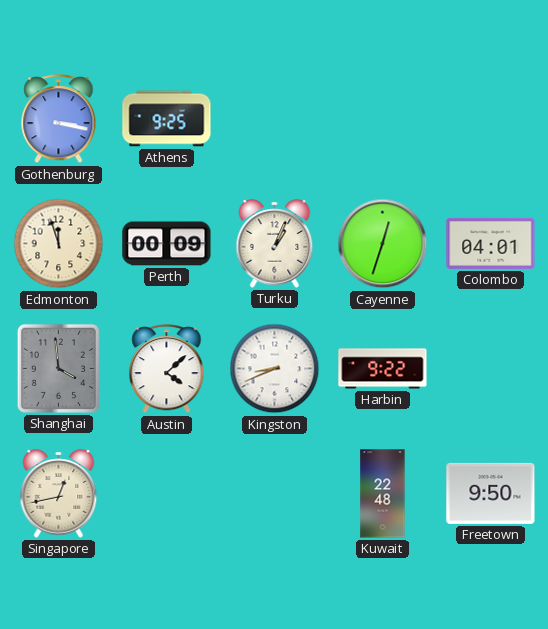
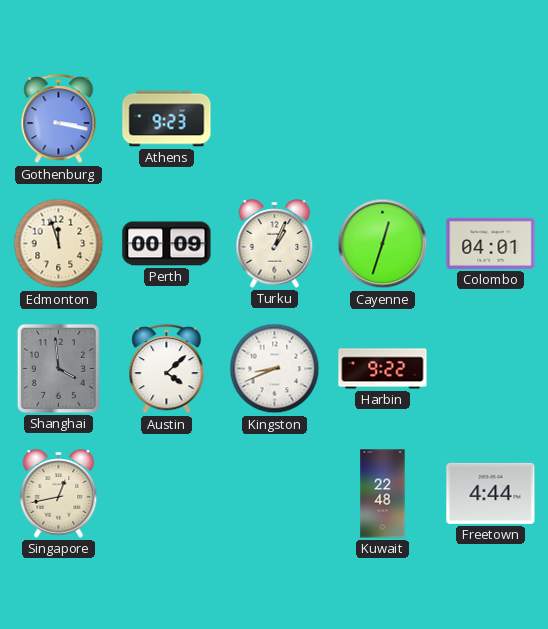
Athens: 9:25 -> 9:23 (167, 119)
Freetown: 9:50 -> 4:44 (491, 493)
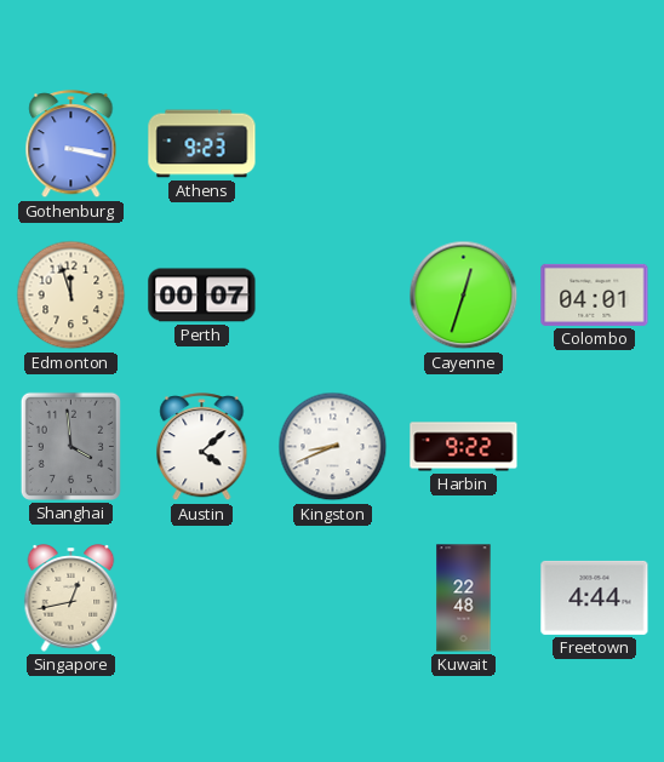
Perth: 00:09 -> 00:07 (202, 296)
Turku: 1:04 -> none (275, 244)
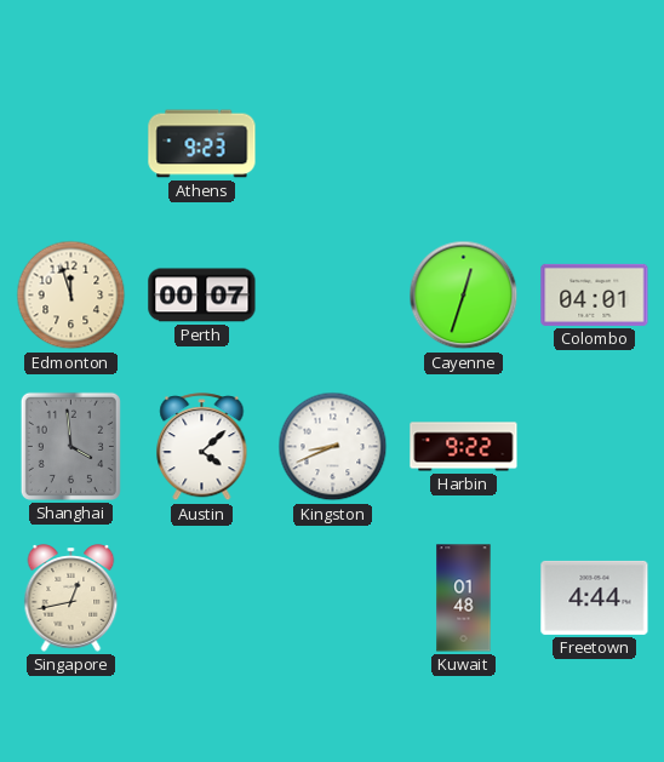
Gothenburg: 3:17 -> none (71, 144)
Kuwait: 22:48 -> 01:48 (464, 598)
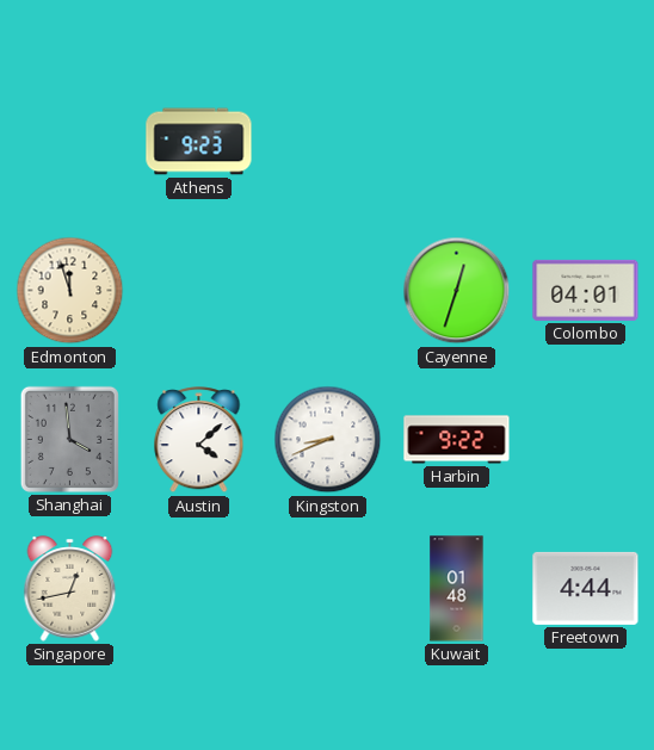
Perth: 00:07 -> none (202, 296)
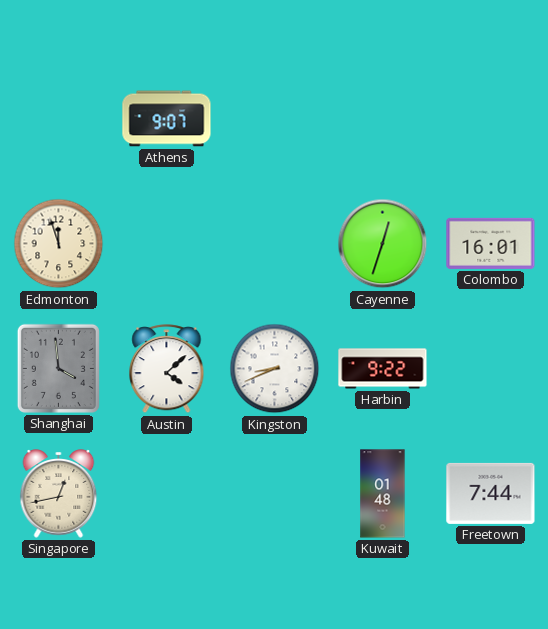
Athens: 9:23 -> 9:07 (167, 119)
Colombo: 04:01 -> 16:01 (491, 243)
Freetown: 4:44 -> 7:44 (491, 493)
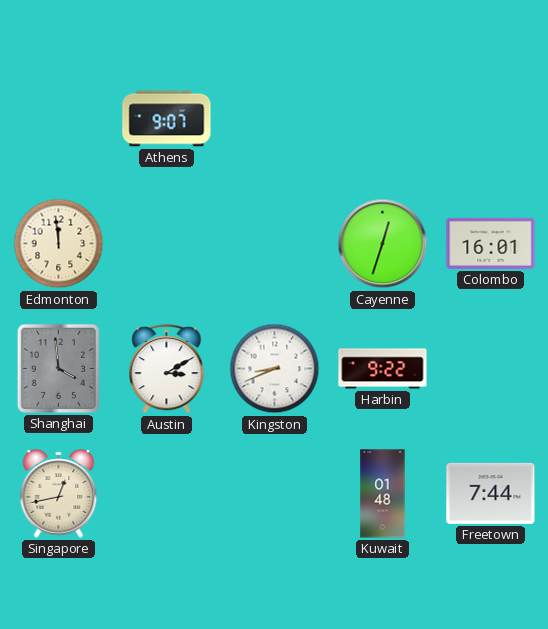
Edmonton: 11:57 -> 11:59 (59, 244)
Austin: 4:08 -> 3:10 (167, 369)
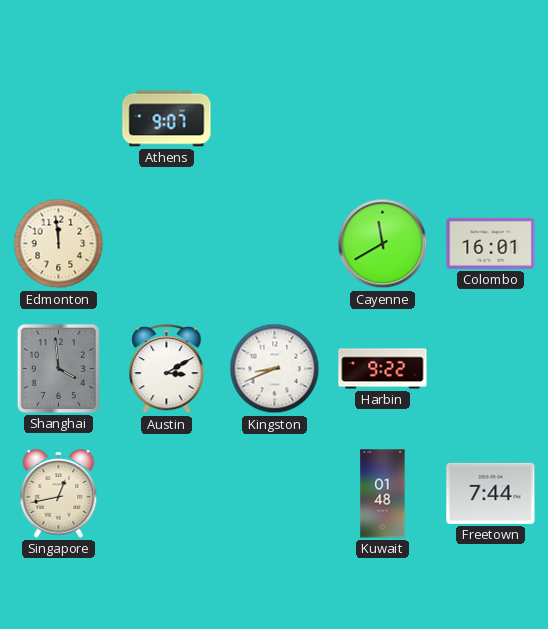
Cayenne: 12:33 -> 11:40 (383, 244)
